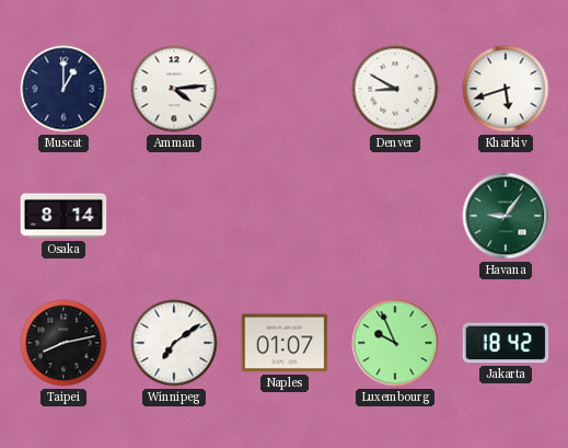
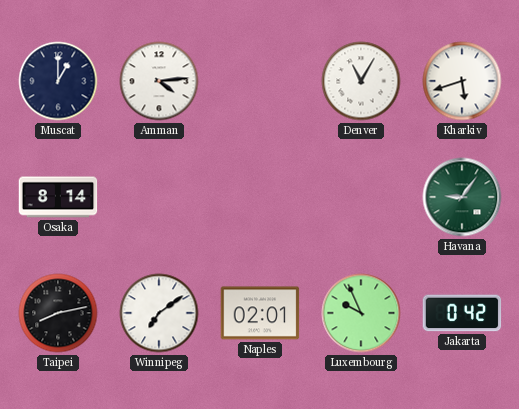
Denver: 8:50 -> 11:05 (361, 81)
Naples: 01:07 -> 02:01 (260, 313)
Jakarta: 18:42 -> 0:42 (462, 313)
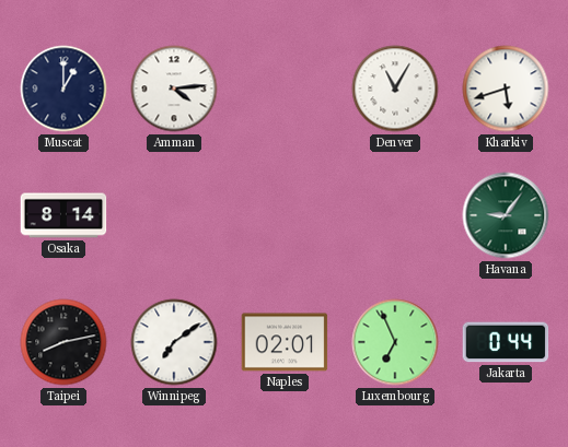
Luxembourg: 9:56 -> 6:56 (395, 342)
Jakarta: 0:42 -> 0:44 (506, 342)
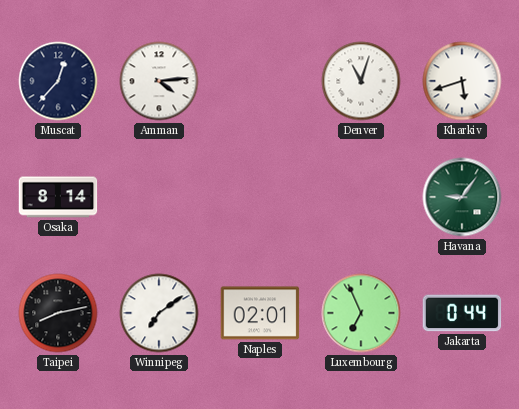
Muscat: 1:00 -> 12:37 (58, 81)
Denver: 11:05 -> 11:03 (361, 81)
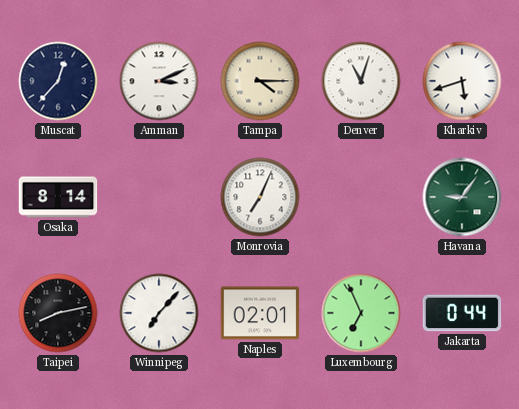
Amman: 4:14 -> 3:11 (159, 81)
Tampa: none -> 4:15 (260, 81)
Monrovia: none -> 7:04 (260, 197)
Winnipeg: 7:09 -> 7:07 (159, 313)
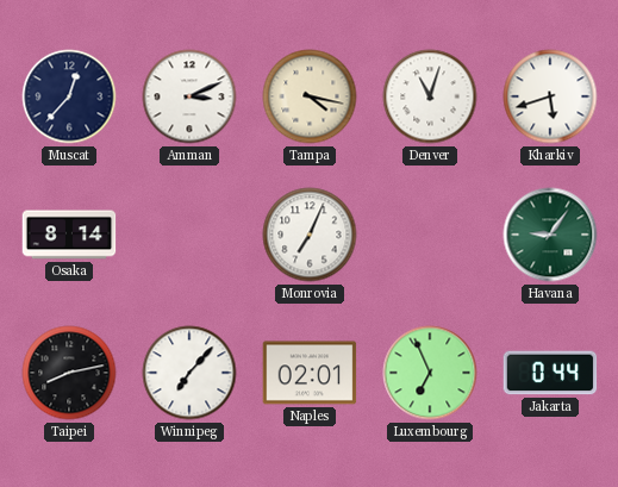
Tampa: 4:15 -> 4:17 (310, 96)
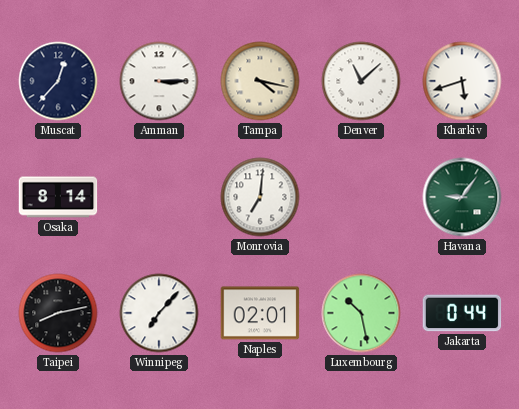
Amman: 3:11 -> 3:15 (159, 81)
Denver: 11:03 -> 11:08 (361, 81)
Monrovia: 7:04 -> 7:01 (260, 197)
Luxembourg: 6:56 -> 10:28 (361, 313)
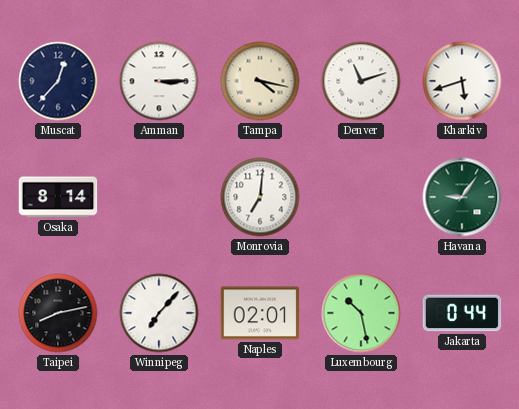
Denver: 11:08 -> 11:12 (361, 81)
